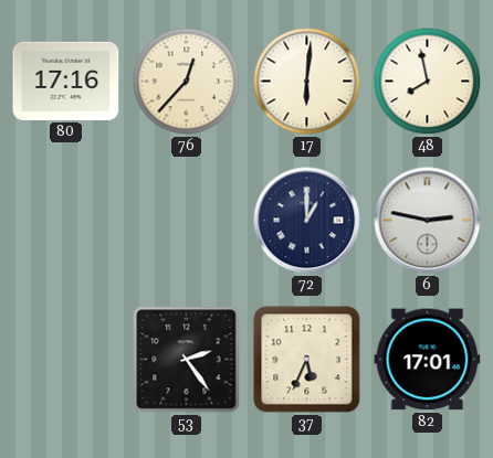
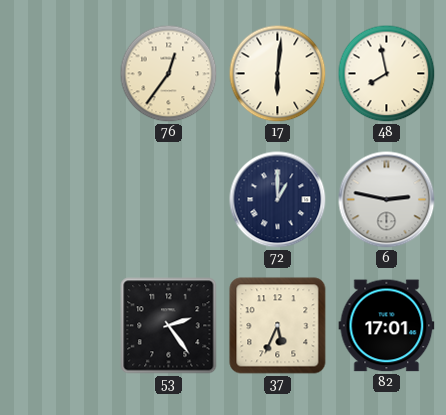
80: 17:16 -> none (66, 81)
76: 12:37 -> 12:36 (169, 74)
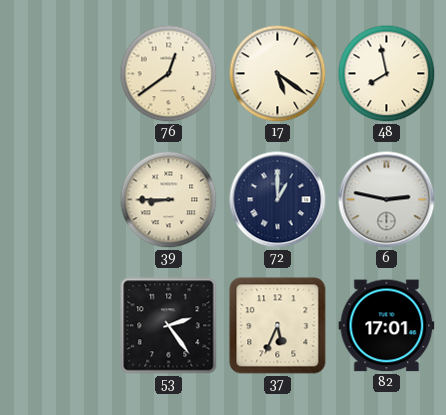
76: 12:36 -> 12:39 (169, 74)
17: 6:01 -> 5:21 (278, 74)
39: none -> 8:45 (169, 200)
